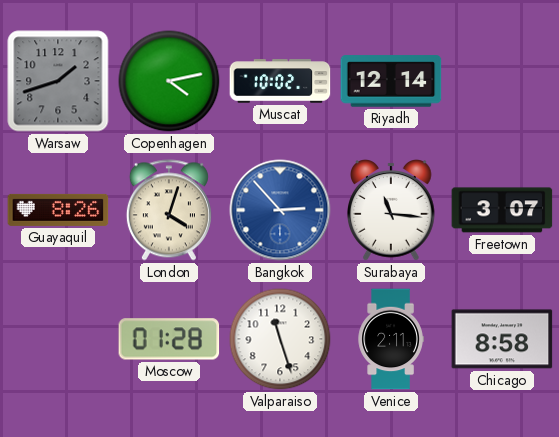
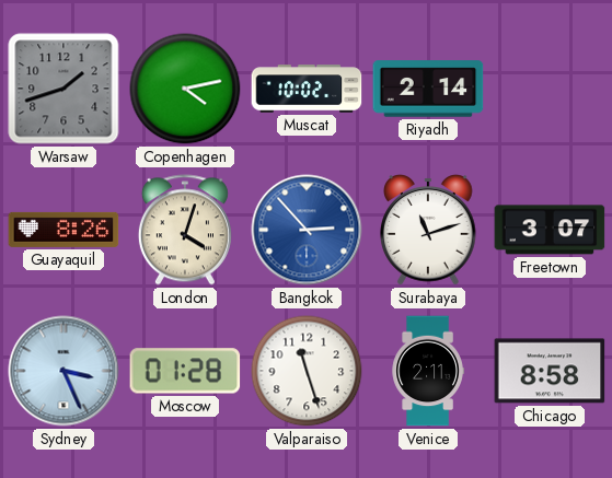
Riyadh: 12:14 -> 2:14 (428, 89)
Surabaya: 11:16 -> 11:12 (429, 230)
Sydney: none -> 3:26 (63, 371)
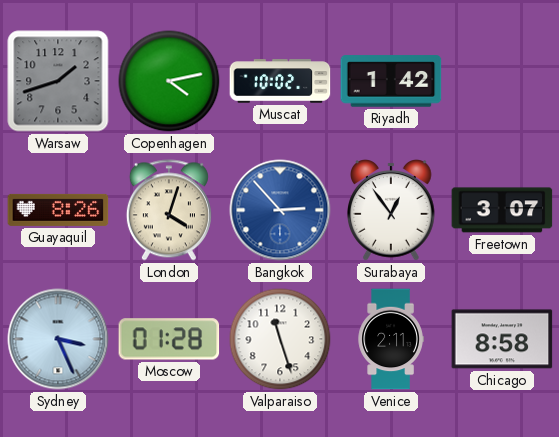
Riyadh: 2:14 -> 1:42 (391, 81)
Surabaya: 11:12 -> 12:54 (392, 210)
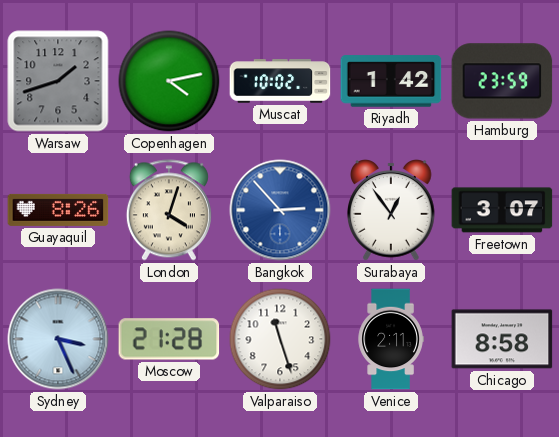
Hamburg: none -> 23:59 (502, 81)
Moscow: 01:28 -> 21:28 (169, 339)
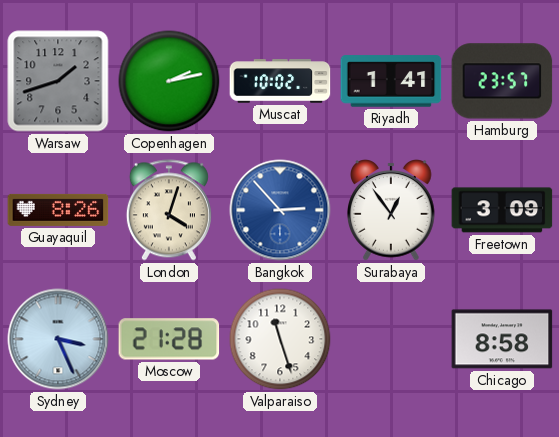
Copenhagen: 4:13 -> 2:13 (169, 81)
Riyadh: 1:42 -> 1:41 (391, 81)
Hamburg: 23:59 -> 23:57 (502, 81)
Freetown: 3:07 -> 3:09 (502, 210)
Venice: 2:11 -> none (391, 339)
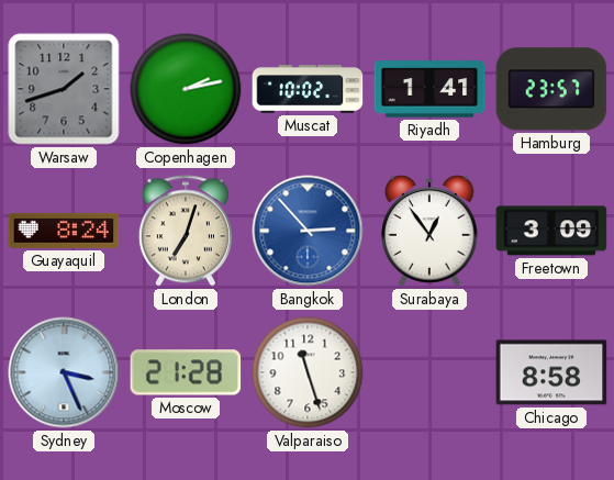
Guayaquil: 8:26 -> 8:24 (64, 231)
London: 4:03 -> 7:03 (186, 231)
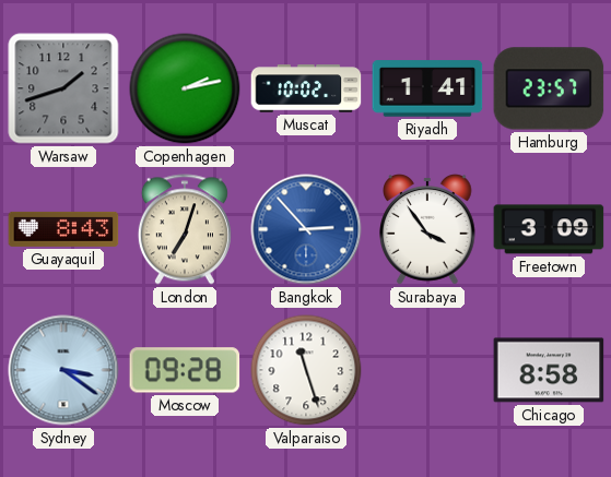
Guayaquil: 8:24 -> 8:43 (63, 229)
Surabaya: 12:54 -> 3:54 (428, 229)
Sydney: 3:26 -> 3:21 (63, 370)
Moscow: 21:28 -> 09:28 (185, 370)
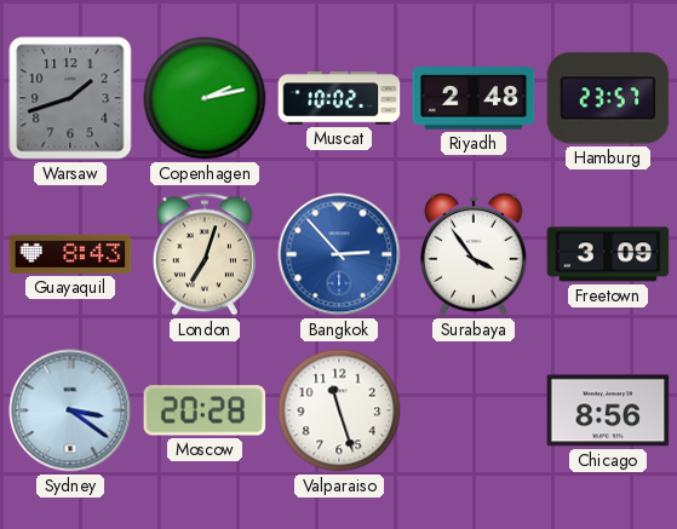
Riyadh: 1:41 -> 2:48 (474, 98)
Moscow: 09:28 -> 20:28 (205, 410)
Chicago: 8:58 -> 8:56 (608, 410)
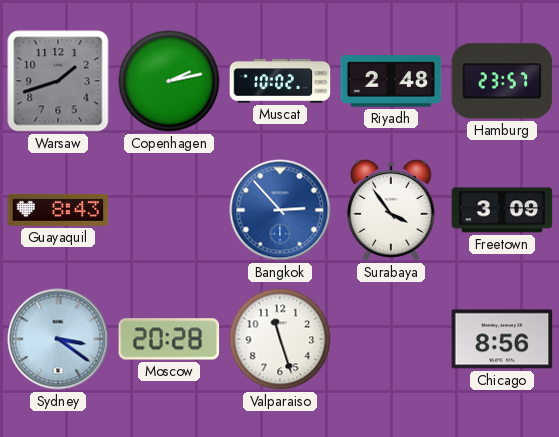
London: 7:03 -> none (205, 254)
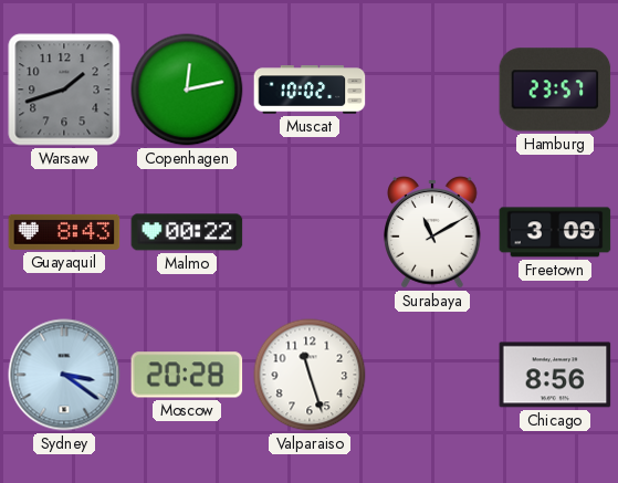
Copenhagen: 2:13 -> 12:13 (187, 90)
Riyadh: 2:48 -> none (391, 81)
Malmo: none -> 00:22 (187, 232)
Bangkok: 2:53 -> none (280, 210)
Surabaya: 3:54 -> 11:10 (433, 232)
